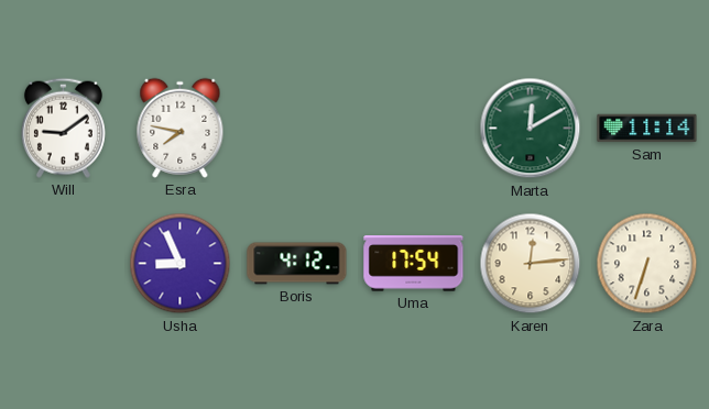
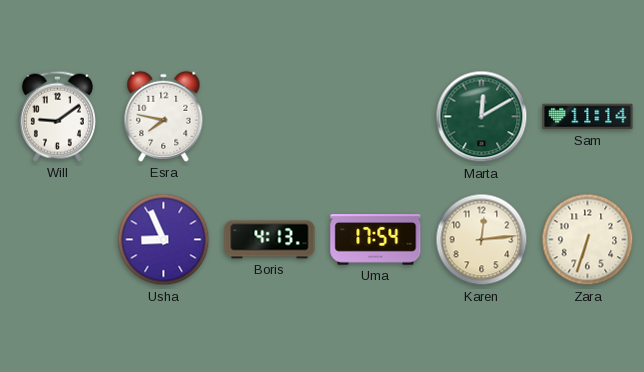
Boris: 4:12 -> 4:13 (270, 240)
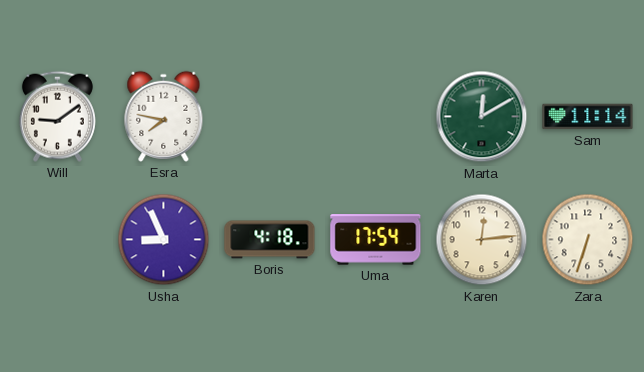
Boris: 4:13 -> 4:18 (270, 240)
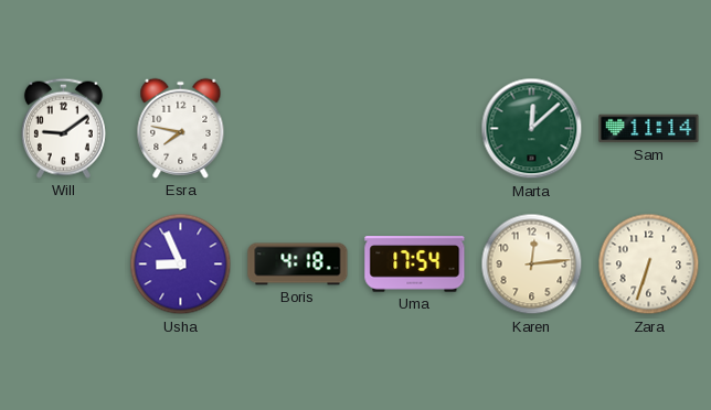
Marta: 12:10 -> 12:08 (532, 129)
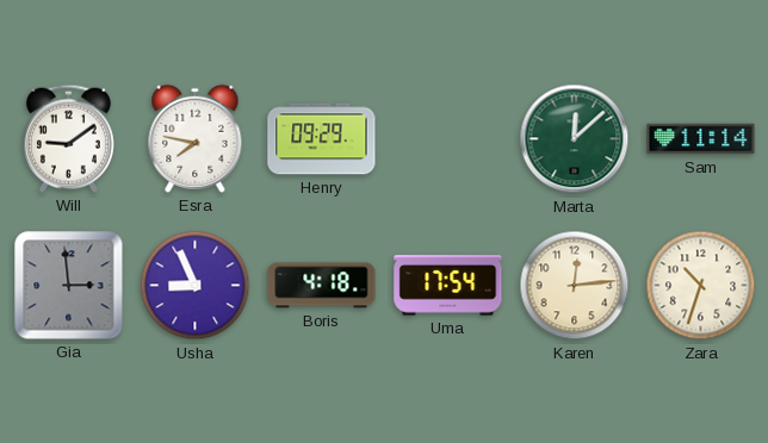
Henry: none -> 09:29 (322, 139)
Gia: none -> 2:59 (69, 286)
Zara: 6:33 -> 10:33 (701, 286)
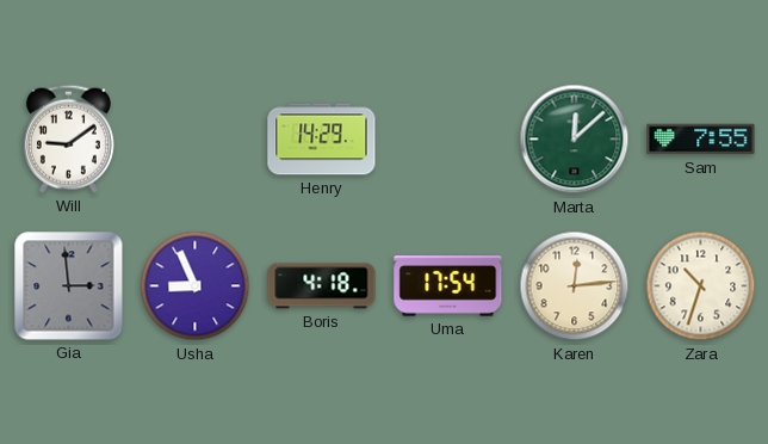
Esra: 7:47 -> none (196, 138)
Henry: 09:29 -> 14:29 (322, 140)
Sam: 11:14 -> 7:55 (701, 140)
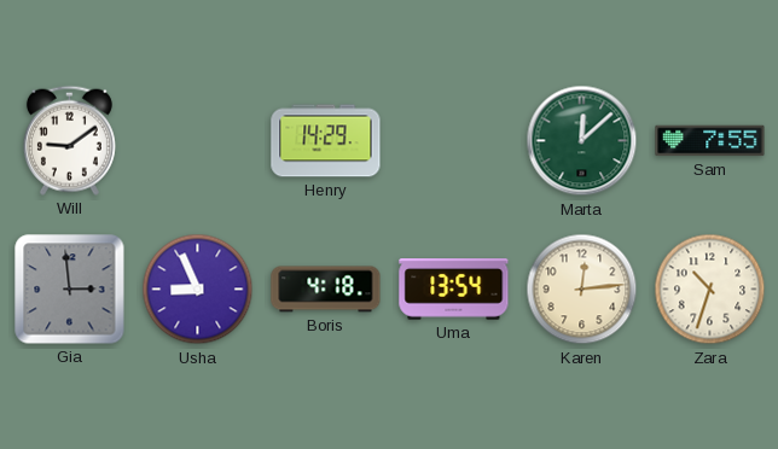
Uma: 17:54 -> 13:54 (454, 290)
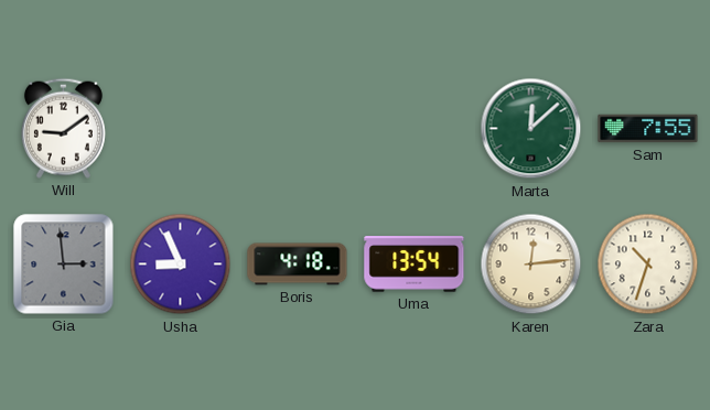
Henry: 14:29 -> none (326, 141)
